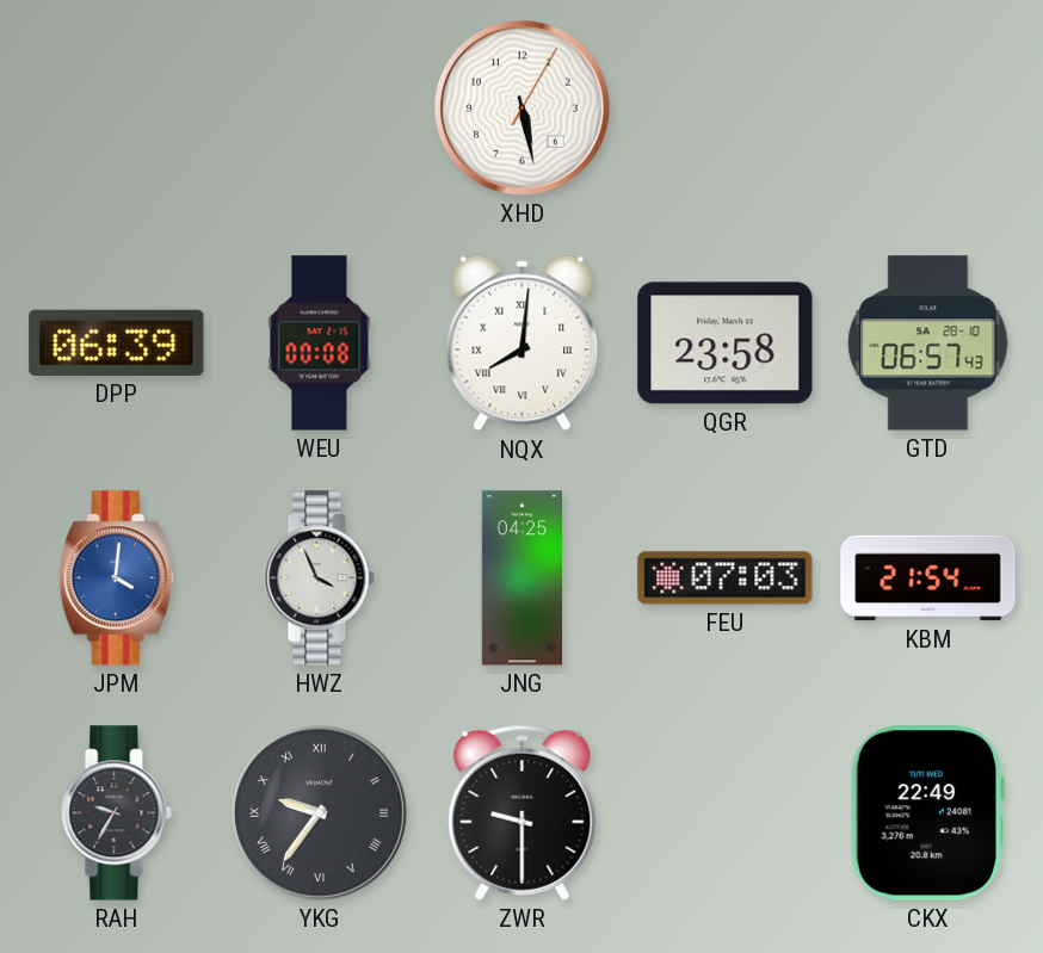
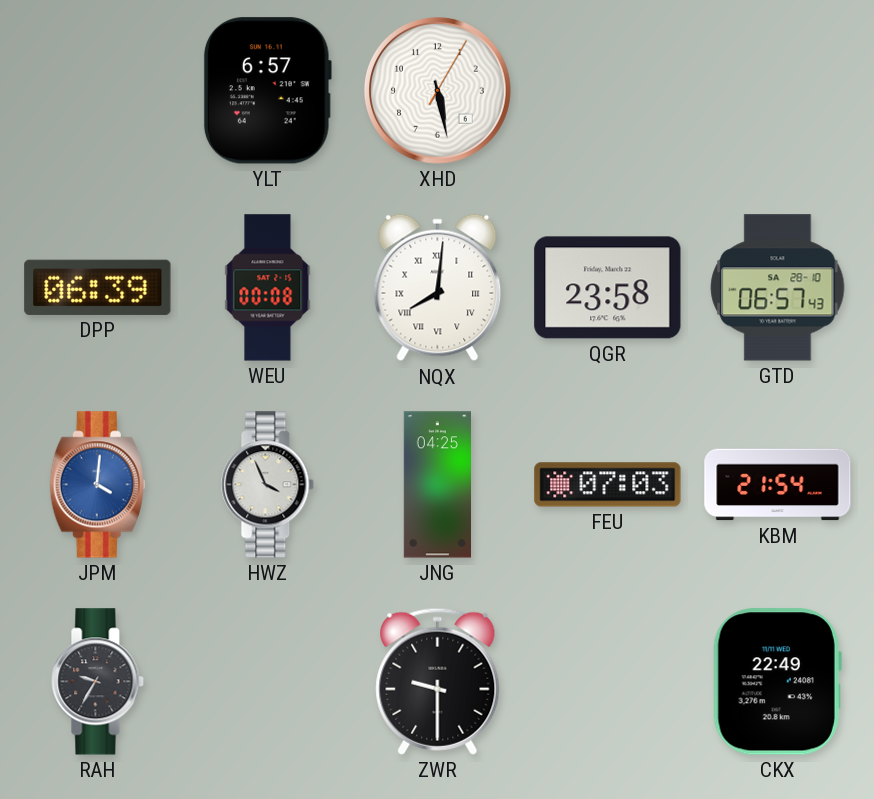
YLT: none -> 6:57 (267, 91)
YKG: 9:36 -> none (320, 813)
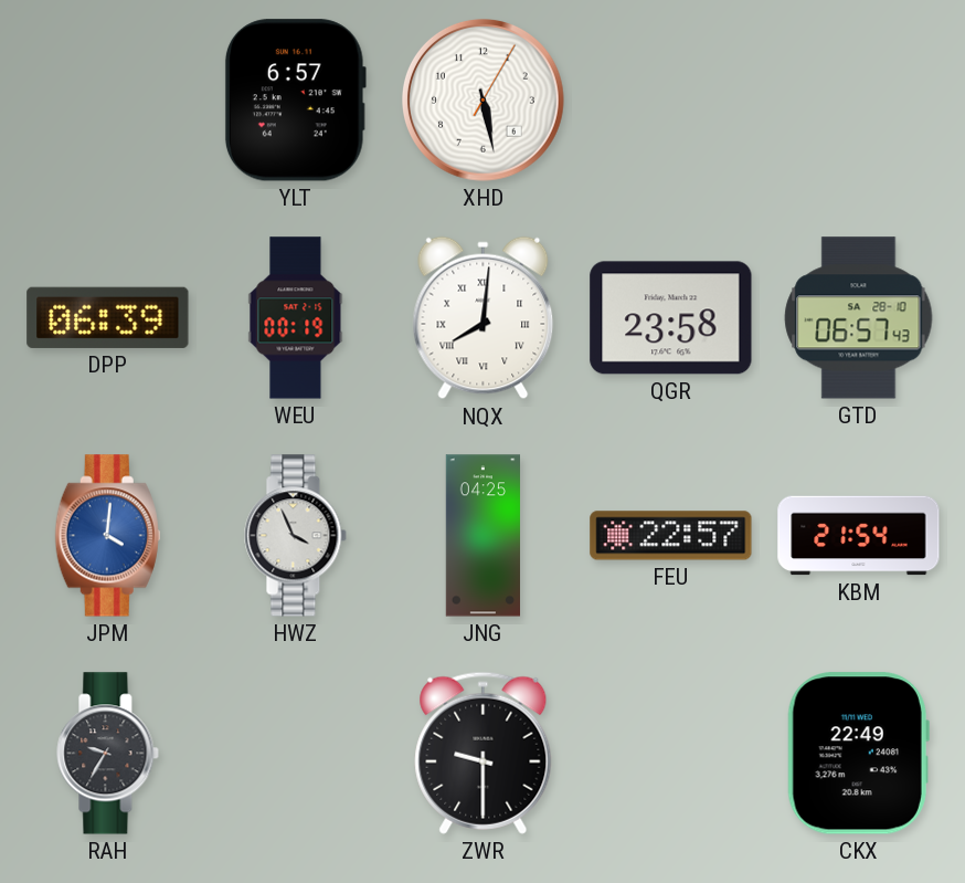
WEU: 00:08 -> 00:19 (296, 318)
FEU: 07:03 -> 22:57 (671, 536)
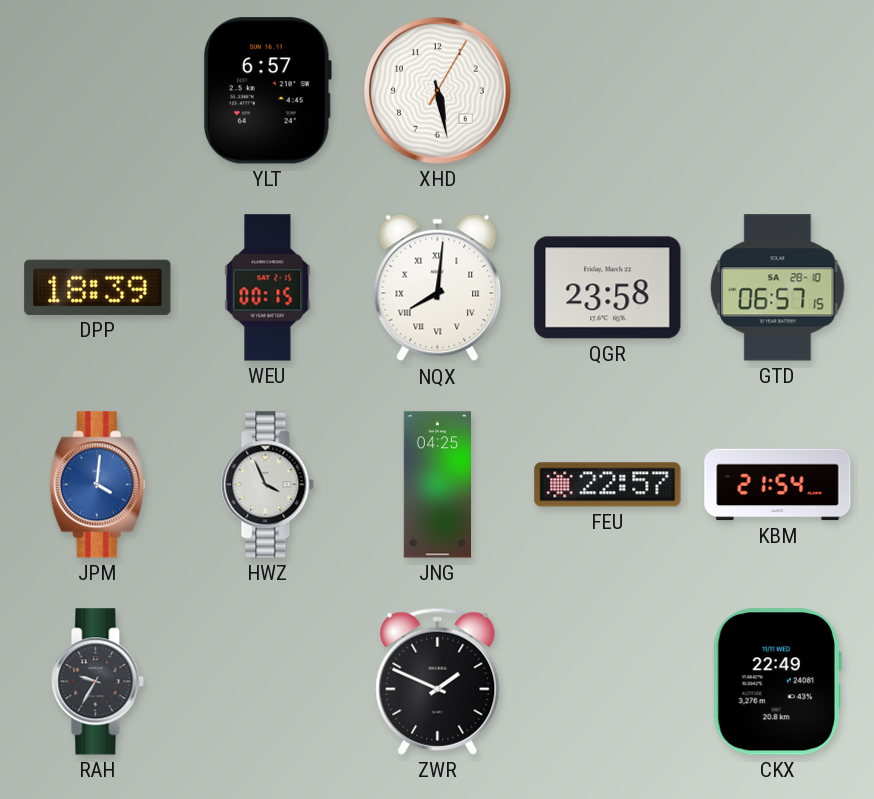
DPP: 06:39 -> 18:39 (98, 287)
WEU: 00:19 -> 00:15 (268, 288)
GTD: 06:57:43 -> 06:57:15 (778, 288)
ZWR: 9:30 -> 1:49 (438, 681)
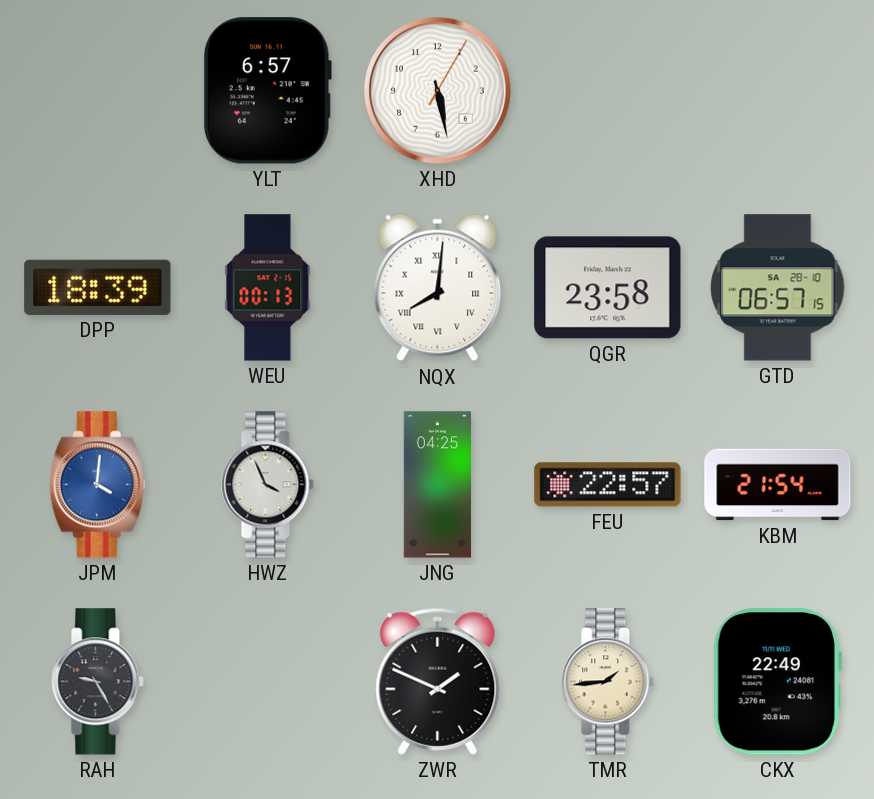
WEU: 00:15 -> 00:13 (268, 288)
RAH: 9:35 -> 9:25 (98, 682)
TMR: none -> 1:44 (608, 682)
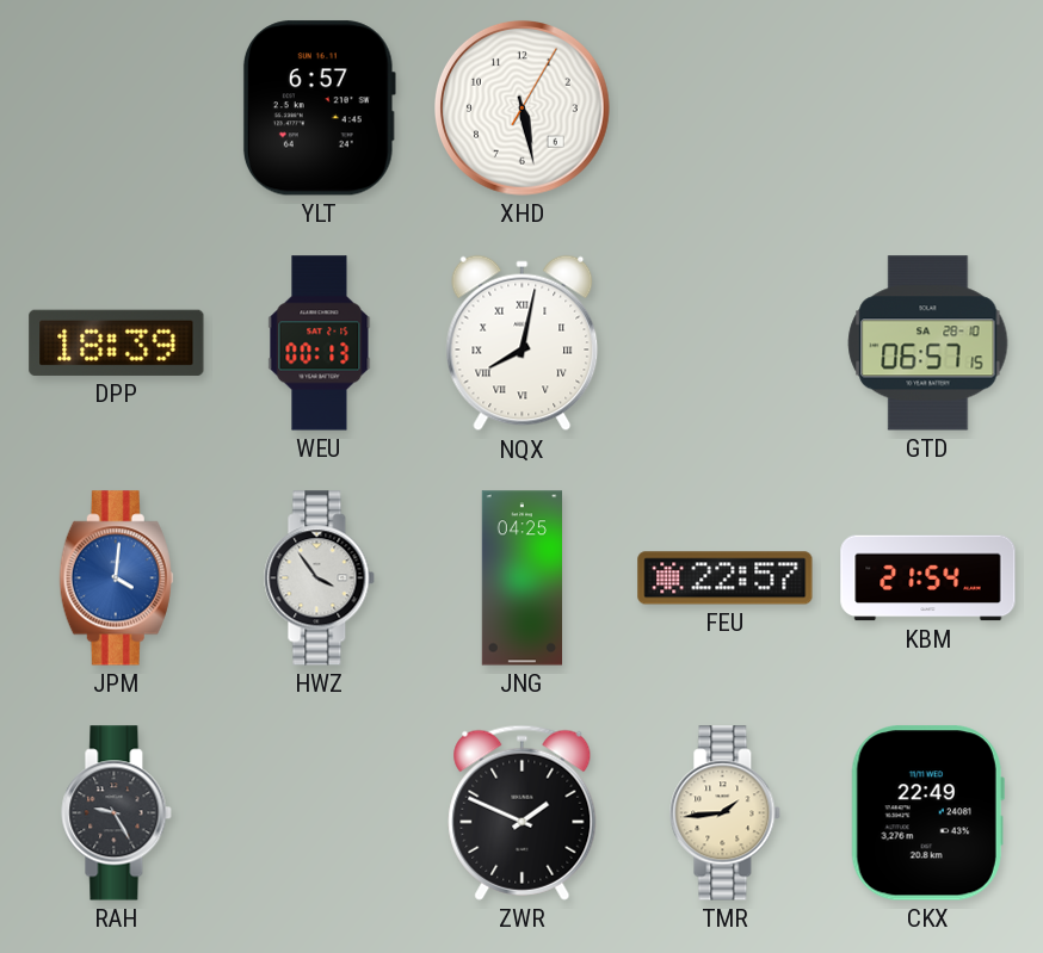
NQX: 8:01 -> 8:02 (523, 344)
QGR: 23:58 -> none (608, 288)
HWZ: 3:56 -> 3:54 (320, 578)
